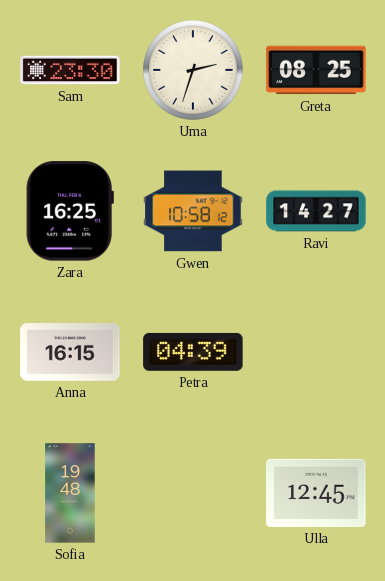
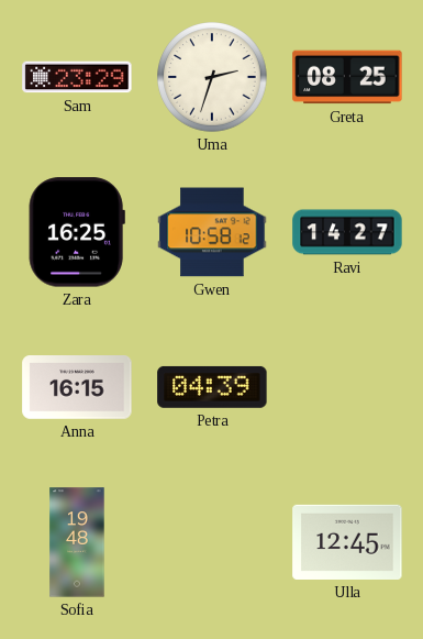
Sam: 23:30 -> 23:29 (77, 77)
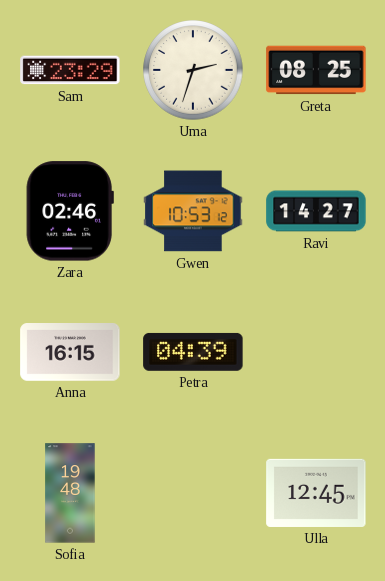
Zara: 16:25 -> 02:46 (70, 211)
Gwen: 10:58 -> 10:53 (193, 211)
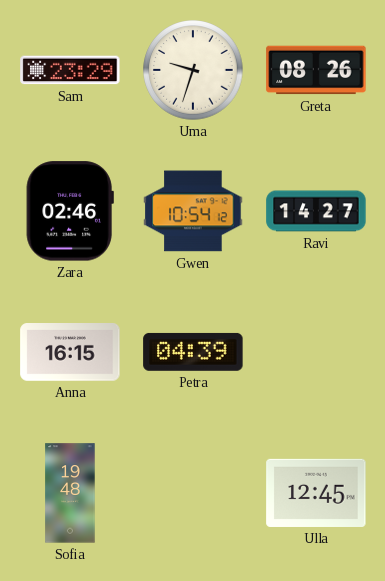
Uma: 2:33 -> 9:33 (193, 70)
Greta: 08:25 -> 08:26 (316, 70)
Gwen: 10:53 -> 10:54 (193, 211)
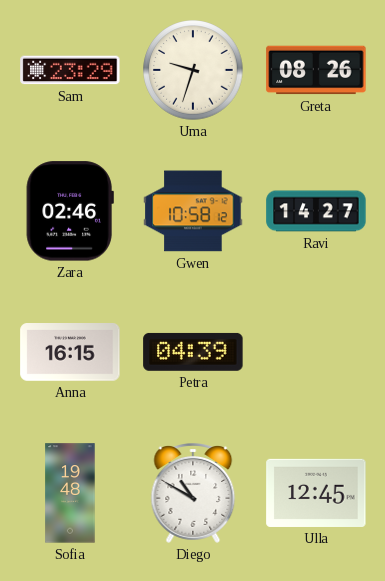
Gwen: 10:54 -> 10:58 (193, 211)
Diego: none -> 10:50 (193, 494)
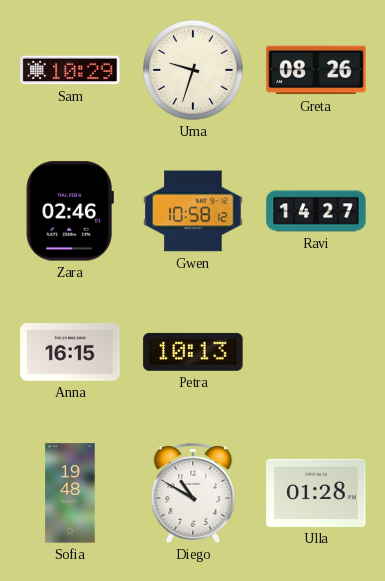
Sam: 23:29 -> 10:29 (70, 70)
Petra: 04:39 -> 10:13 (193, 352)
Ulla: 12:45 -> 01:28 (316, 493)
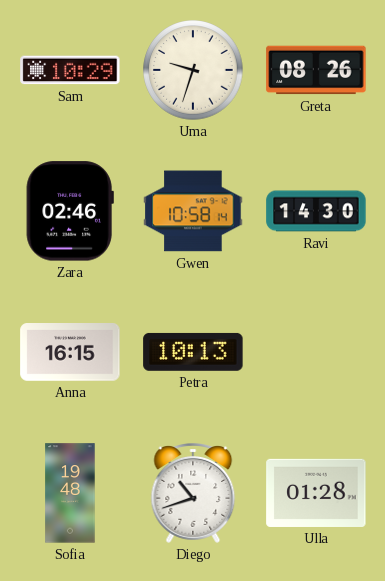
Gwen: 10:58:12 -> 10:58:14 (193, 211)
Ravi: 14:27 -> 14:30 (316, 211)
Diego: 10:50 -> 10:42 (193, 494)
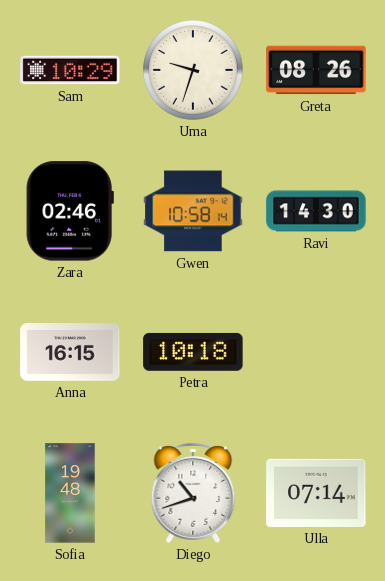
Petra: 10:13 -> 10:18 (193, 352)
Ulla: 01:28 -> 07:14 (316, 493)
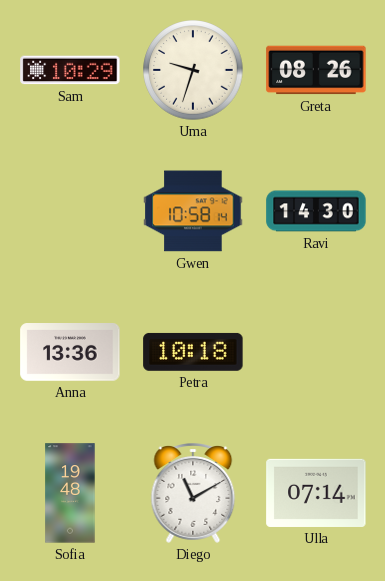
Zara: 02:46 -> none (70, 211)
Anna: 16:15 -> 13:36 (70, 352)
Diego: 10:42 -> 11:10 (193, 494)
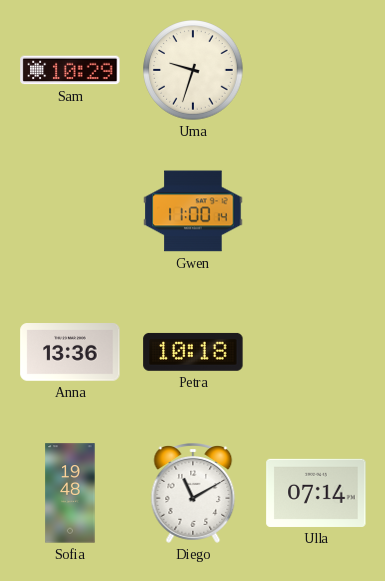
Greta: 08:26 -> none (316, 70)
Gwen: 10:58 -> 11:00 (193, 211)
Ravi: 14:30 -> none (316, 211)
